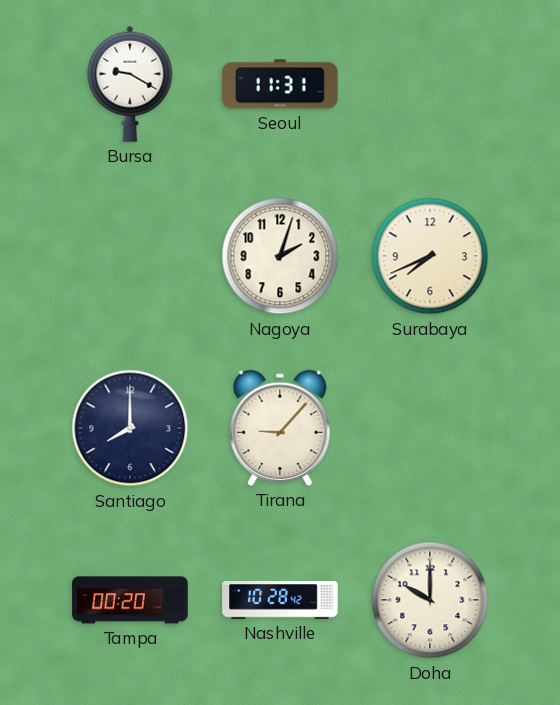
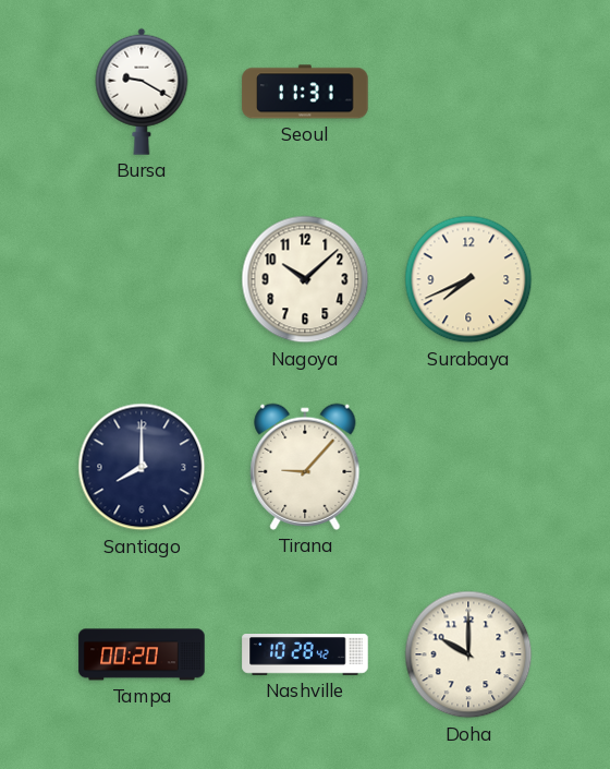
Nagoya: 2:03 -> 10:08 (305, 279)
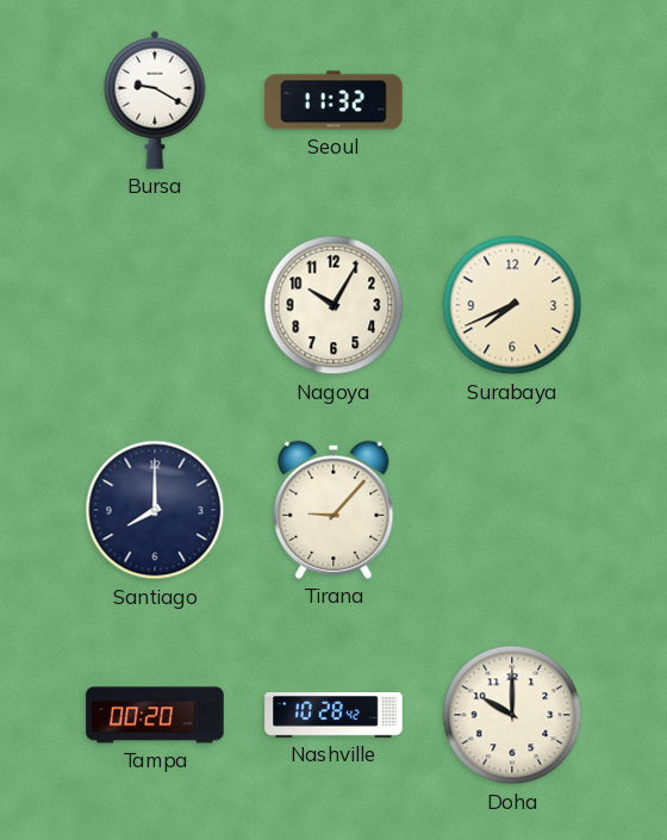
Seoul: 11:31 -> 11:32 (333, 100)
Nagoya: 10:08 -> 10:05 (333, 305)
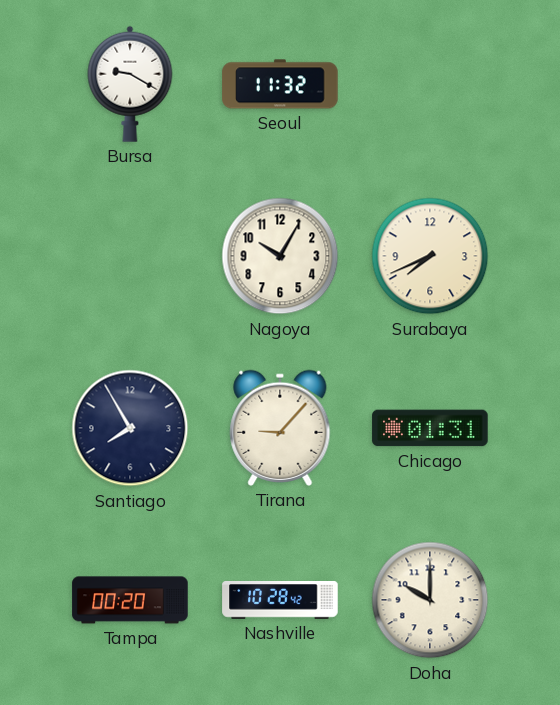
Santiago: 8:00 -> 7:55 (130, 428)
Chicago: none -> 01:31 (430, 428)
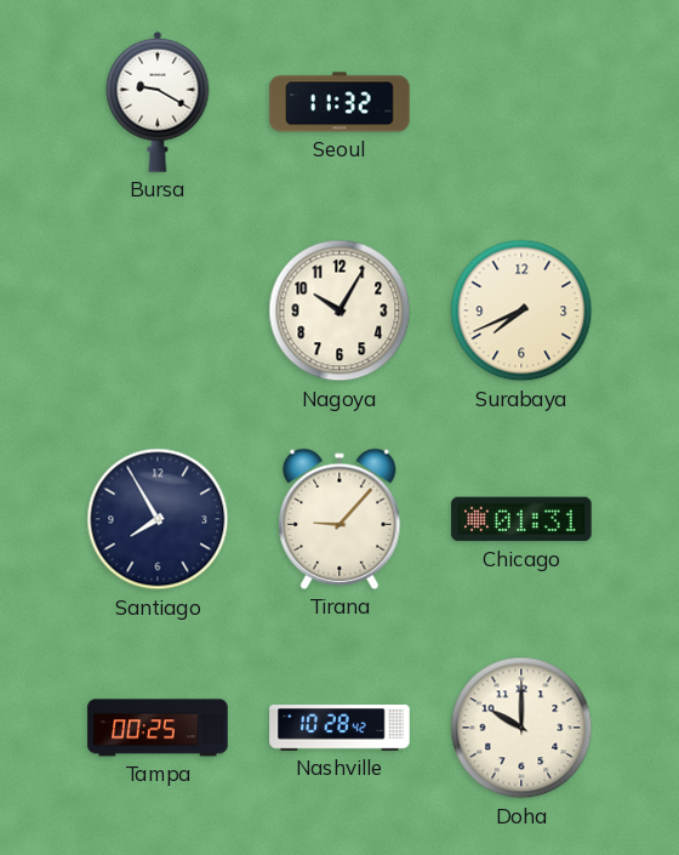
Tampa: 00:20 -> 00:25 (158, 728)
